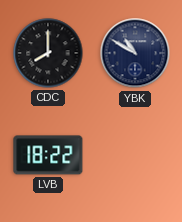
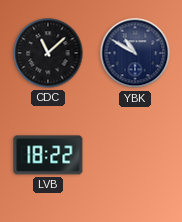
CDC: 8:00 -> 11:08 (48, 53)
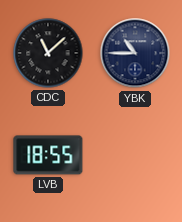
YBK: 10:50 -> 10:45 (135, 53)
LVB: 18:22 -> 18:55 (48, 155)
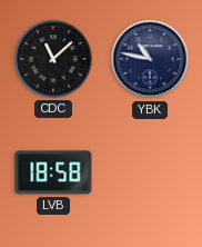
YBK: 10:45 -> 10:47 (150, 59)
LVB: 18:55 -> 18:58 (53, 172)
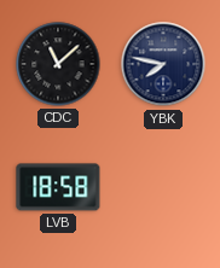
YBK: 10:47 -> 7:47 (163, 64)
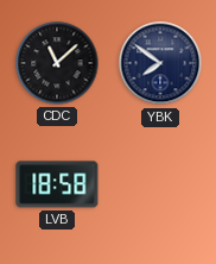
YBK: 7:47 -> 7:51 (160, 63)
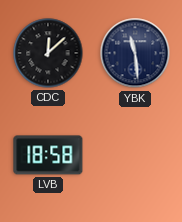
CDC: 11:08 -> 12:08 (48, 53)
YBK: 7:51 -> 11:29 (135, 53)
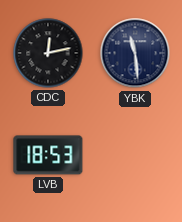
CDC: 12:08 -> 12:13 (48, 53)
LVB: 18:58 -> 18:53 (48, 155)
